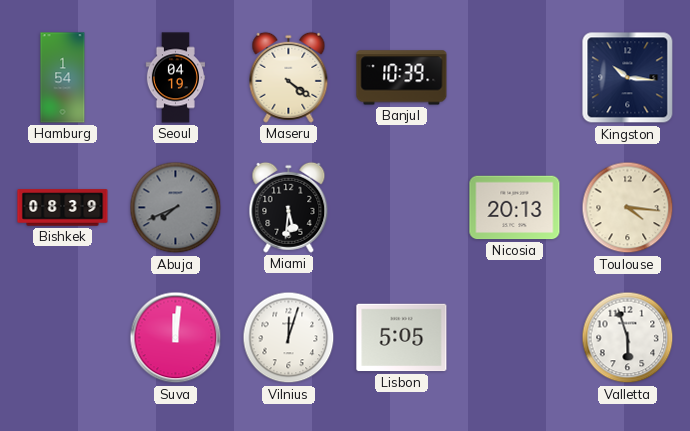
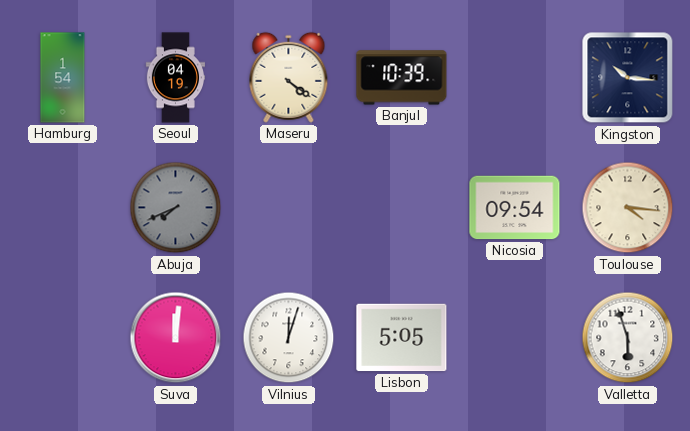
Bishkek: 08:39 -> none (63, 208)
Miami: 5:31 -> none (289, 207)
Nicosia: 20:13 -> 09:54 (515, 208)
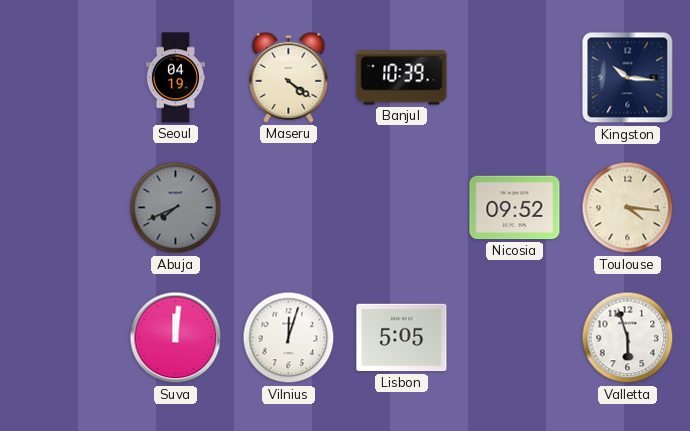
Hamburg: 1:54 -> none (63, 78)
Nicosia: 09:54 -> 09:52 (515, 208)
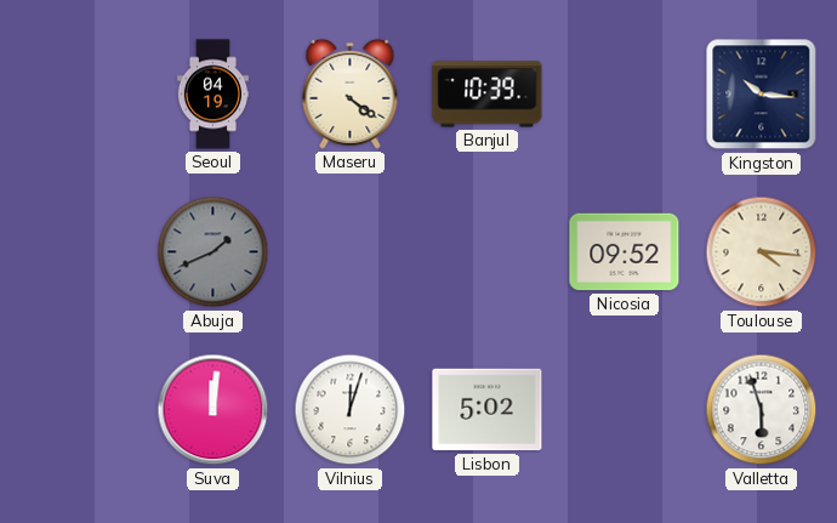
Abuja: 7:41 -> 1:41 (213, 252)
Lisbon: 5:05 -> 5:02 (488, 410)
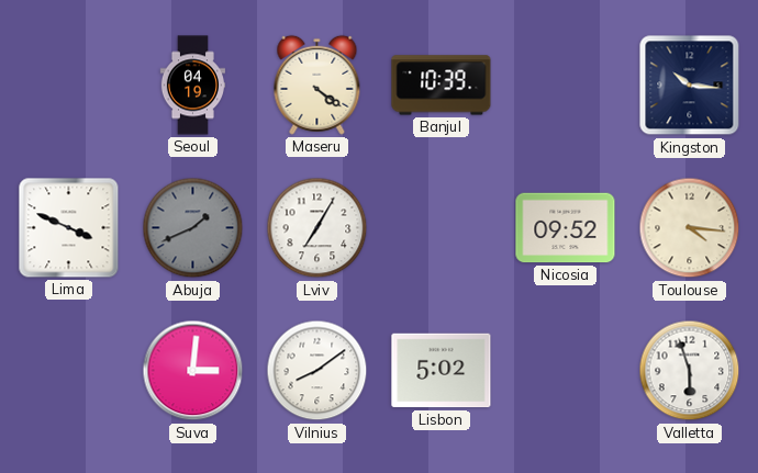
Lima: none -> 3:49 (69, 228)
Lviv: none -> 7:05 (317, 228)
Suva: 12:01 -> 3:01 (193, 371)
Vilnius: 12:03 -> 8:09 (317, 371)
